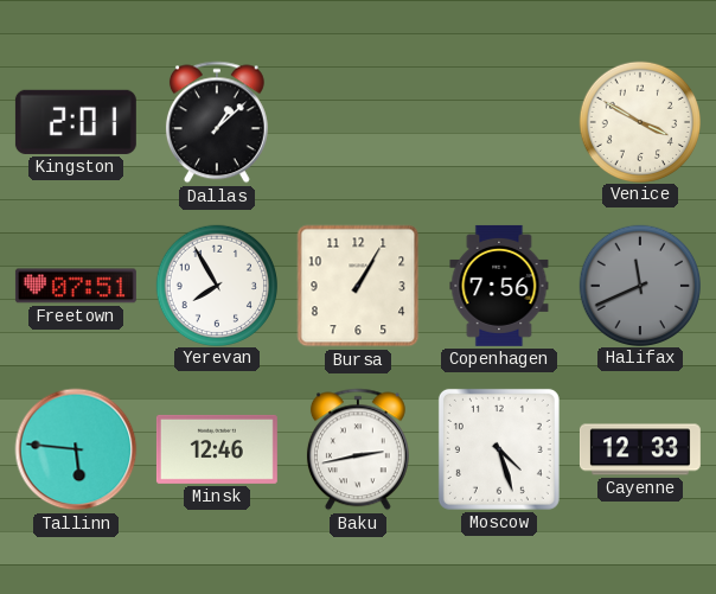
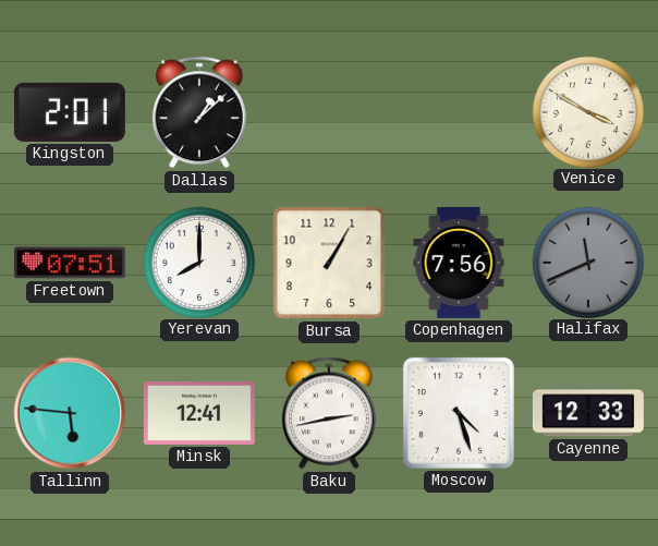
Yerevan: 7:55 -> 8:00 (198, 262)
Minsk: 12:46 -> 12:41 (199, 413)
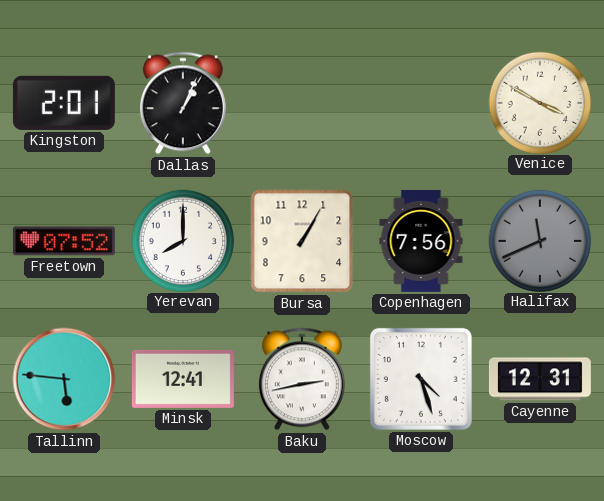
Dallas: 1:08 -> 1:04 (183, 103)
Freetown: 07:51 -> 07:52 (64, 241)
Cayenne: 12:33 -> 12:31 (540, 379)
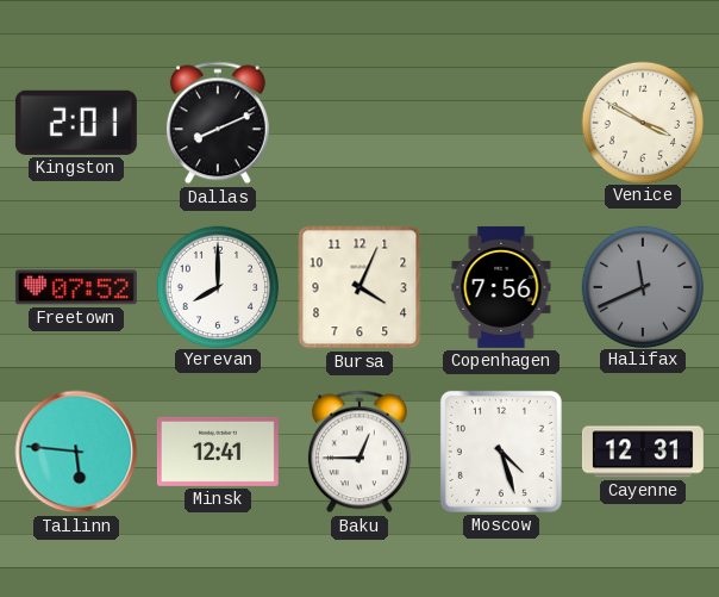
Dallas: 1:04 -> 8:11 (218, 123)
Bursa: 1:05 -> 4:04 (359, 287)
Baku: 2:43 -> 12:45 (359, 452)
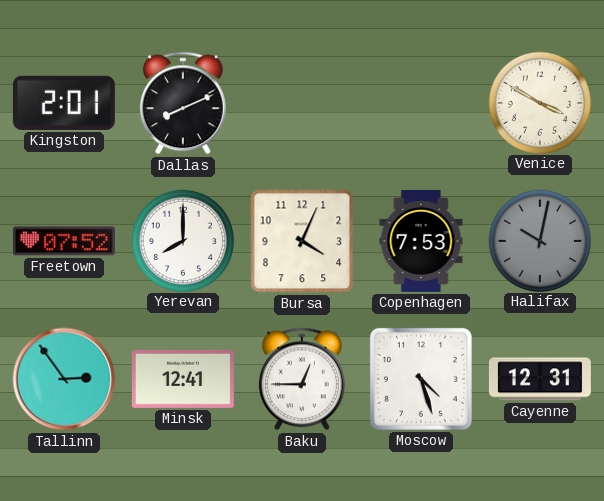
Copenhagen: 7:56 -> 7:53 (421, 241)
Halifax: 11:41 -> 10:02 (539, 240)
Tallinn: 5:46 -> 2:54 (64, 379)
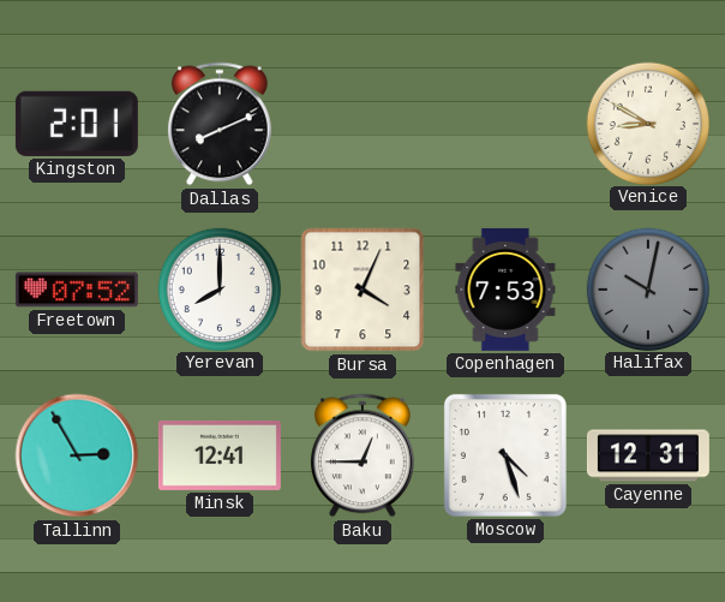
Venice: 3:50 -> 8:50 (647, 123)
Tallinn: 2:54 -> 2:55 (77, 455)
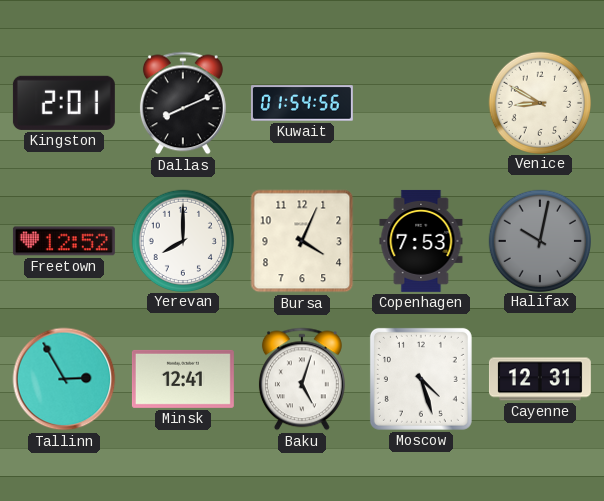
Kuwait: none -> 01:54 (302, 103)
Freetown: 07:52 -> 12:52 (64, 241)
Baku: 12:45 -> 5:03 (302, 379)
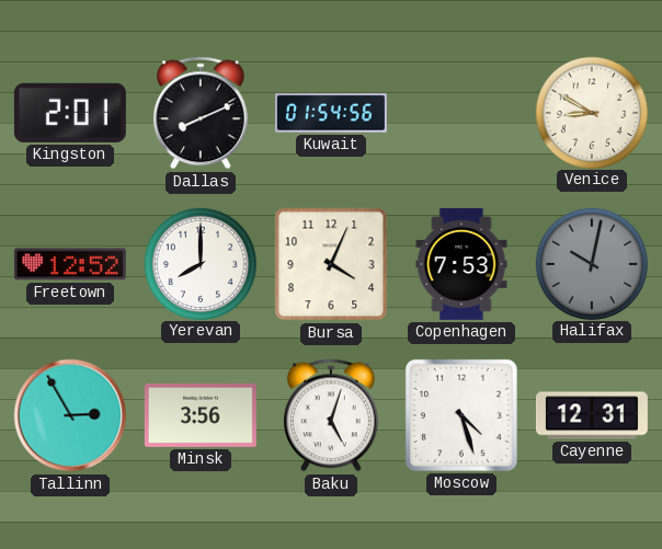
Minsk: 12:41 -> 3:56 (201, 415)
